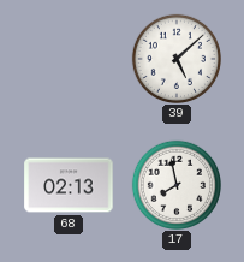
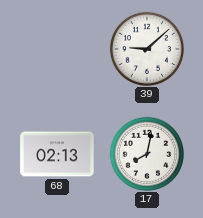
39: 5:08 -> 9:08 (146, 48)
17: 7:58 -> 8:02 (146, 153)
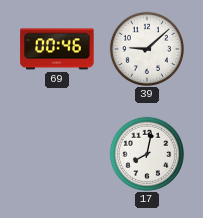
69: none -> 00:46 (57, 49)
68: 02:13 -> none (57, 154)
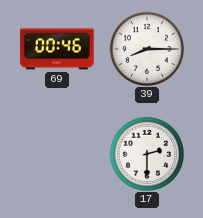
39: 9:08 -> 8:15 (146, 48)
17: 8:02 -> 2:30 (146, 153)
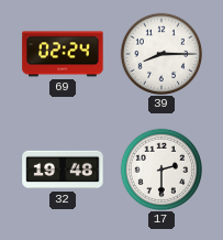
69: 00:46 -> 02:24 (63, 54)
32: none -> 19:48 (63, 170)
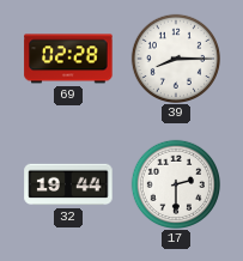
69: 02:24 -> 02:28 (68, 59)
32: 19:48 -> 19:44 (68, 184)
